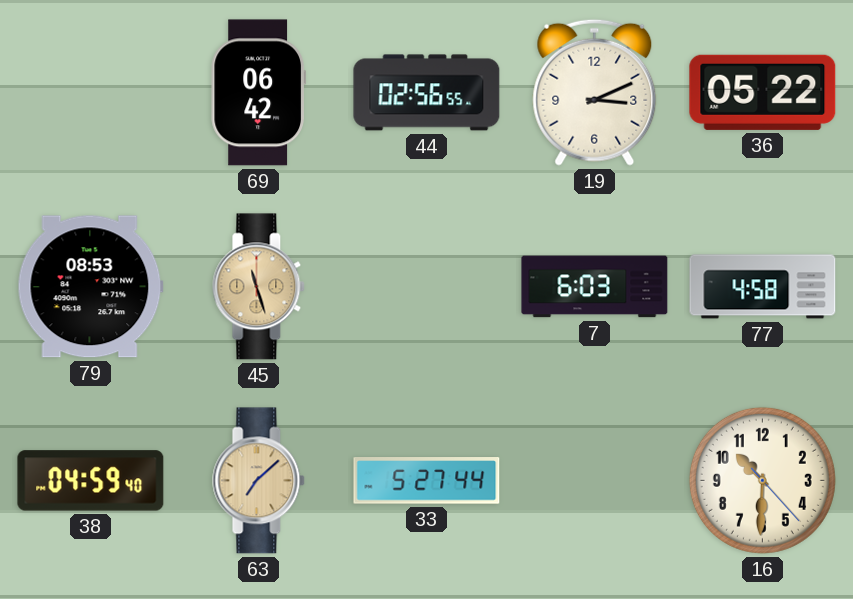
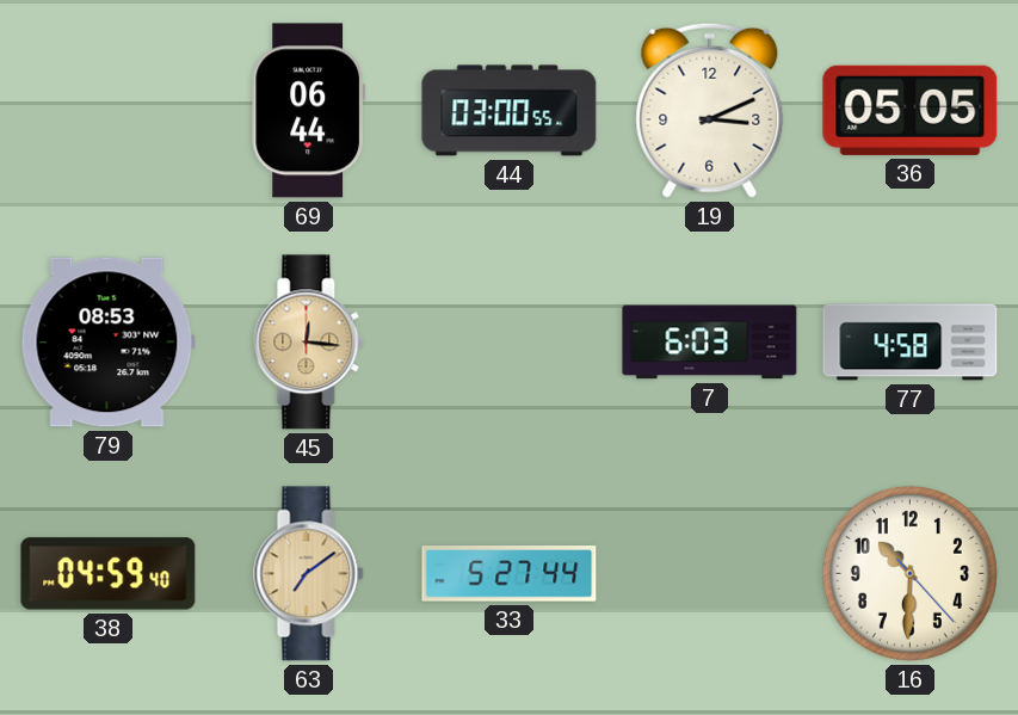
69: 06:42 -> 06:44 (308, 111)
44: 02:56 -> 03:00 (510, 111)
36: 05:22 -> 05:05 (911, 110)
45: 11:27 -> 12:16 (309, 343)
63: 7:08 -> 7:09 (309, 574)
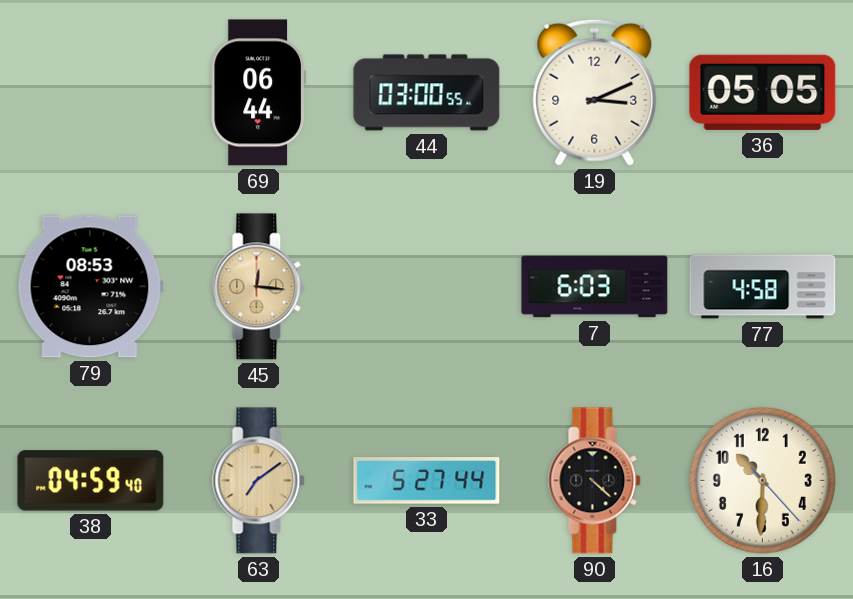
90: none -> 4:22 (595, 481)
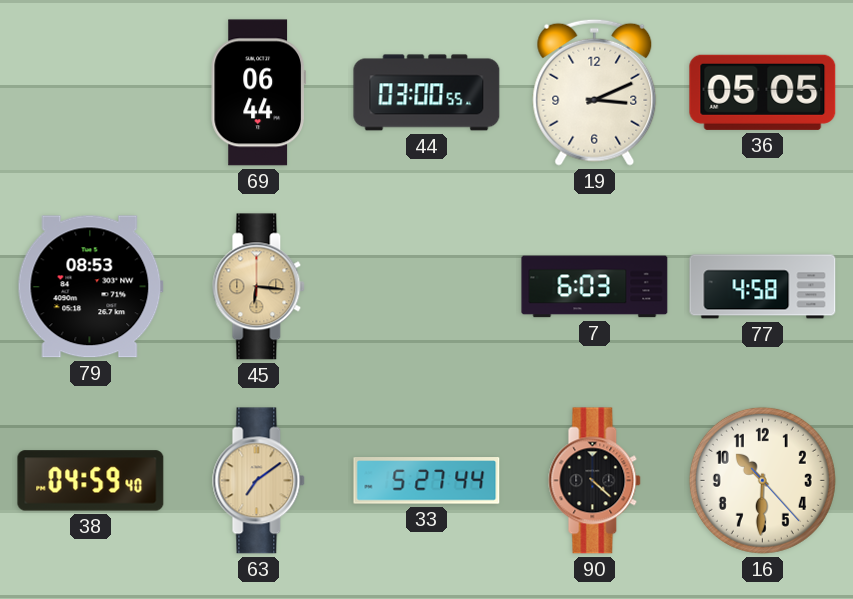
45: 12:16 -> 6:16 (259, 287)
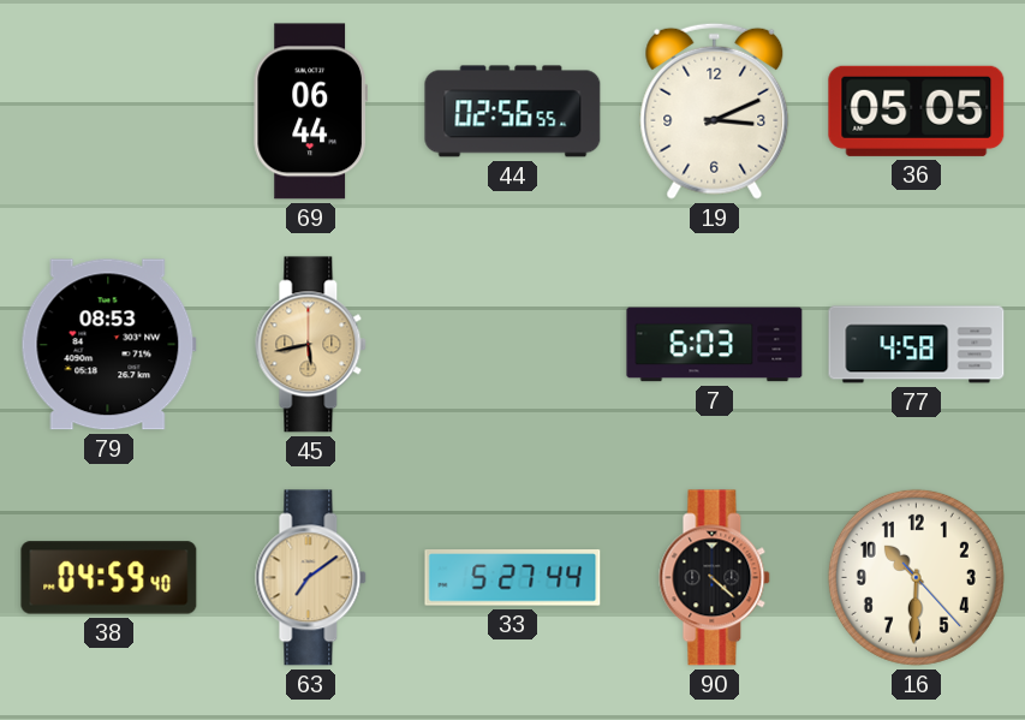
44: 03:00 -> 02:56 (513, 112)
45: 6:16 -> 5:43 (311, 345)
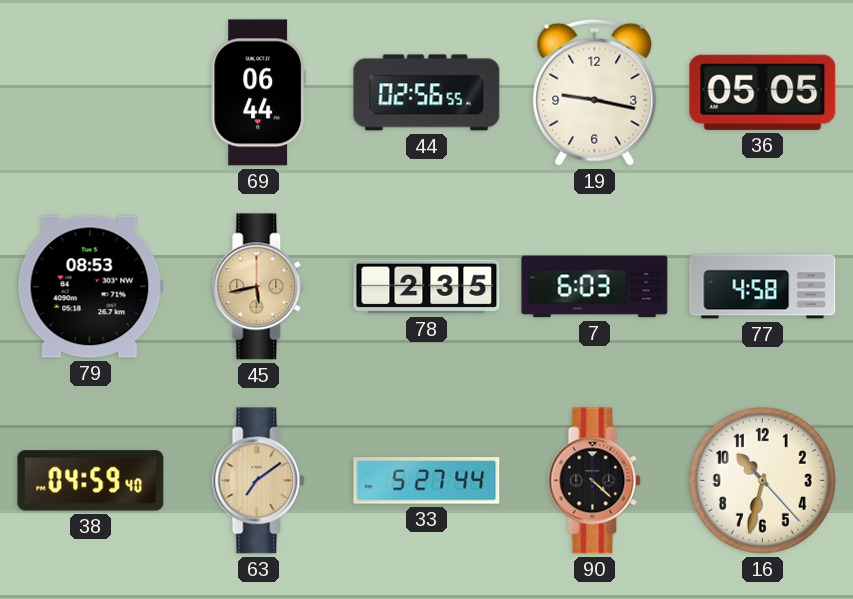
19: 3:11 -> 9:17 (595, 92)
78: none -> 2:35 (427, 287)
16: 10:30 -> 10:32 (762, 480)
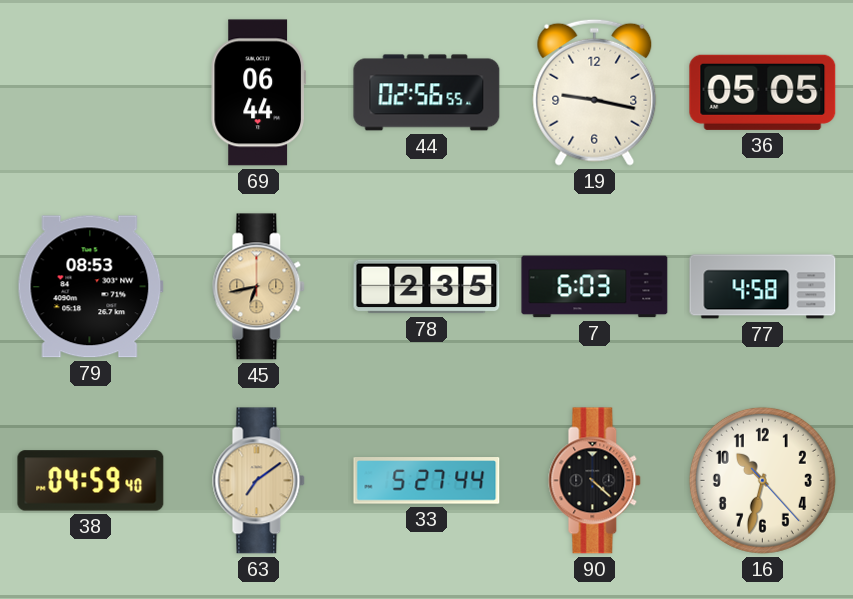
45: 5:43 -> 6:43 (259, 287)
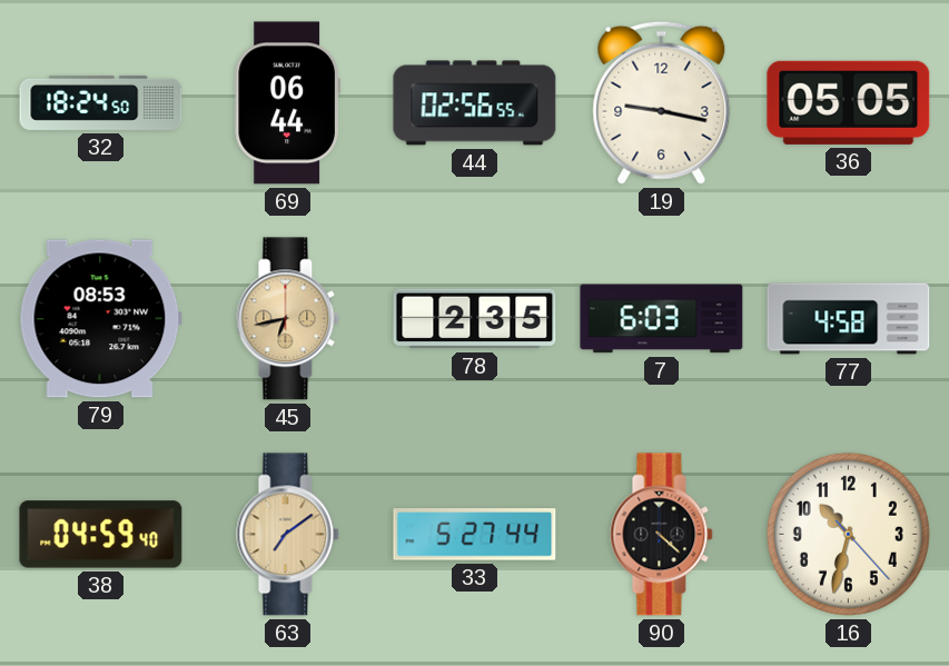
32: none -> 18:24 (101, 102)
